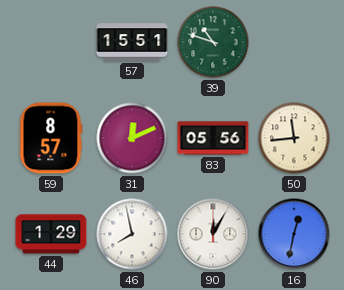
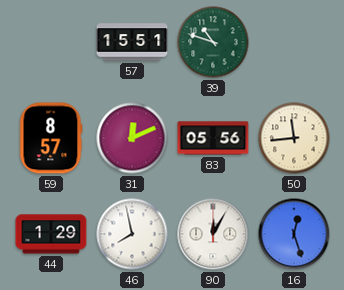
16: 12:32 -> 12:27 (294, 234)
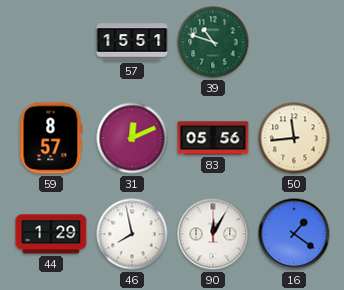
16: 12:27 -> 1:21 (294, 234)
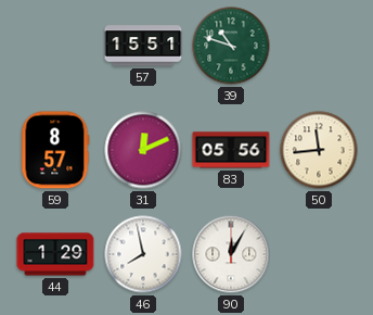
16: 1:21 -> none (294, 234)
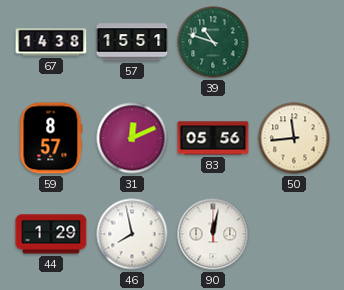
67: none -> 14:38 (51, 42)
90: 12:05 -> 12:02 (213, 234)
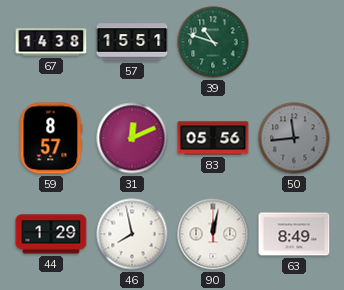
50 dial: cream -> grey (294, 138)
63: none -> 8:49 (294, 234)
